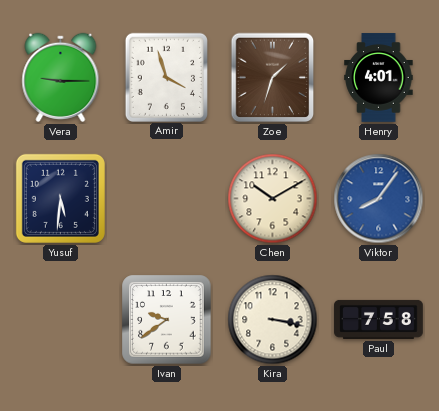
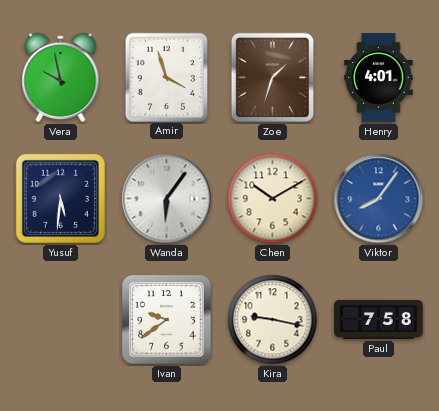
Vera: 9:15 -> 9:58 (61, 77)
Wanda: none -> 6:06 (167, 199)
Kira: 3:17 -> 9:17 (273, 320)
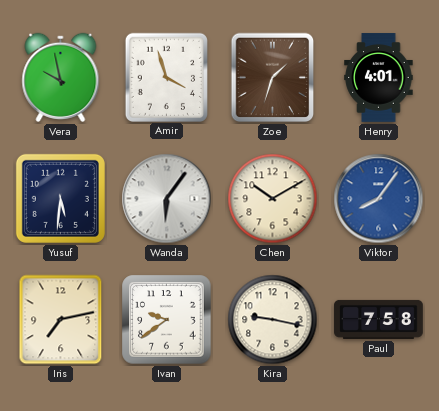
Iris: none -> 7:13 (61, 320)
